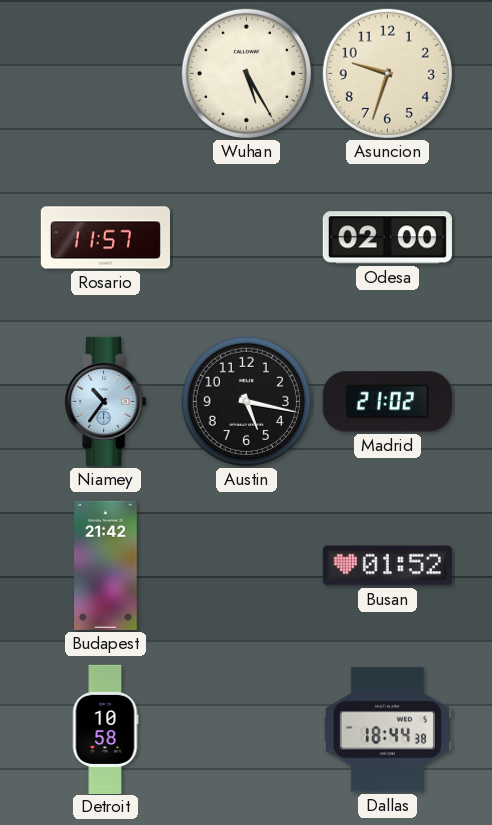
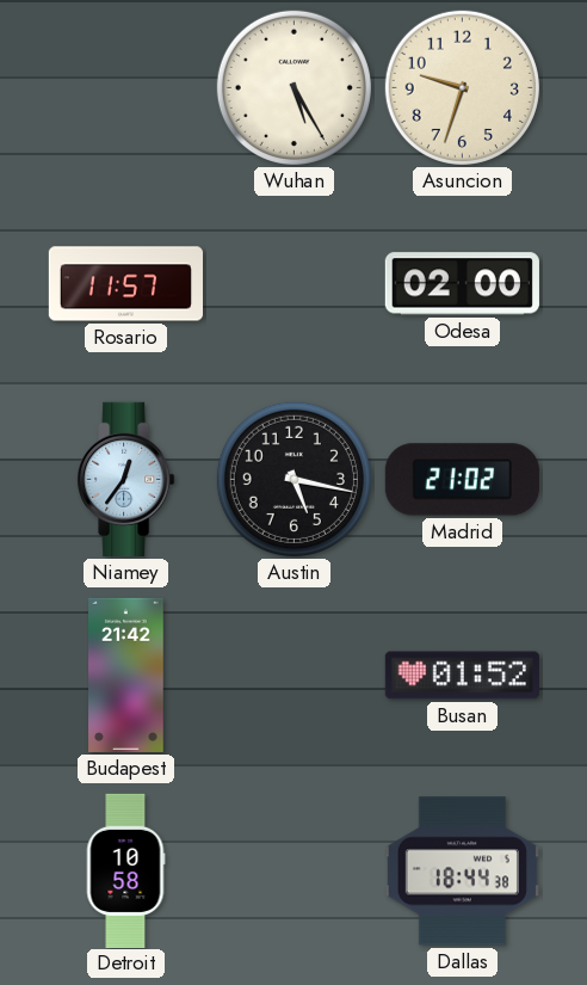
Niamey: 10:36 -> 12:36 (126, 479)
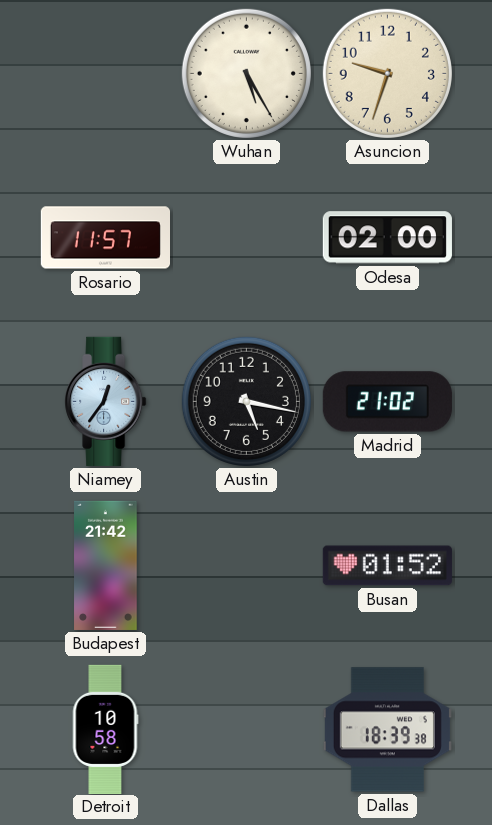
Dallas: 18:44 -> 18:39 (387, 730)
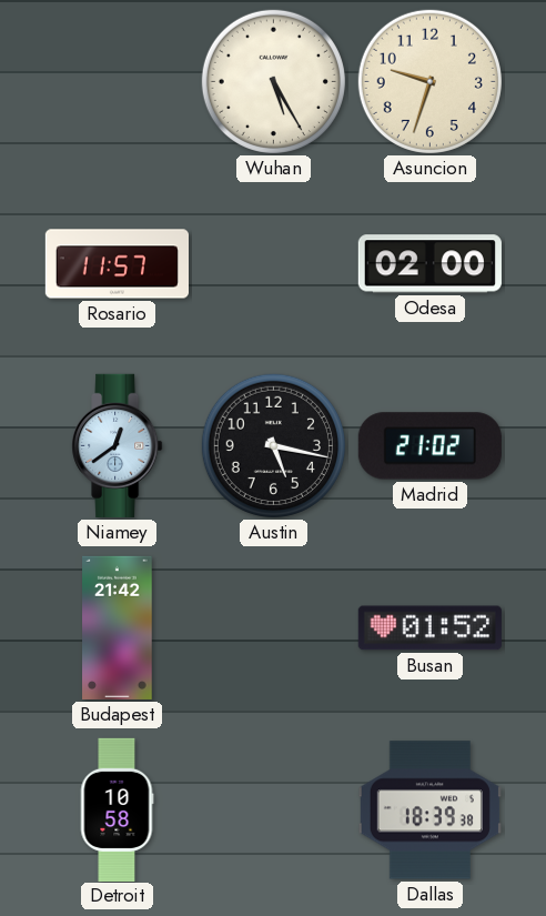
Niamey: 12:36 -> 12:39 (118, 445)
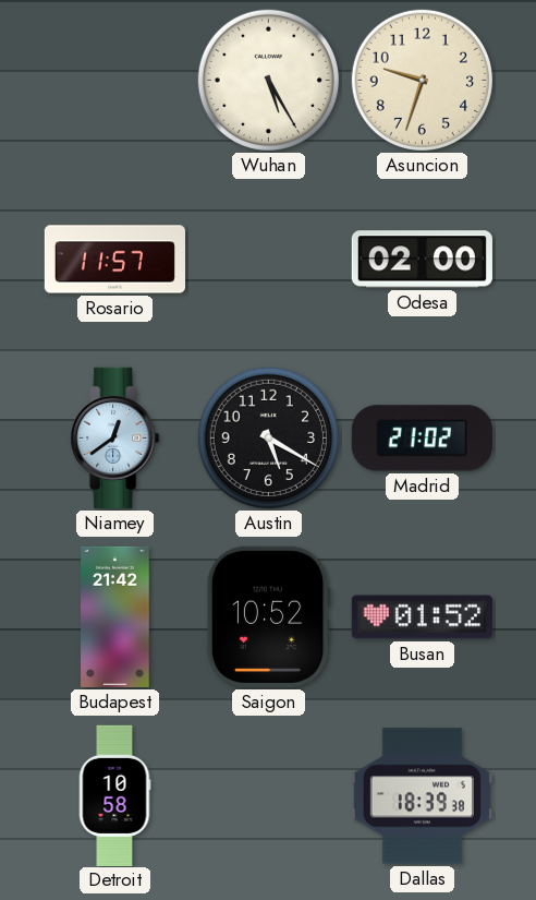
Austin: 5:17 -> 5:20 (268, 437)
Saigon: none -> 10:52 (268, 616)
